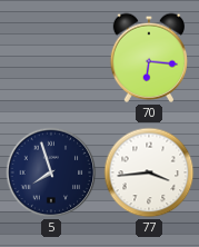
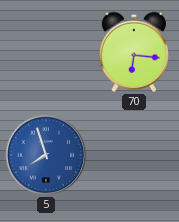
5 dial: navy -> blue (46, 155)
77: 3:44 -> none (149, 172)
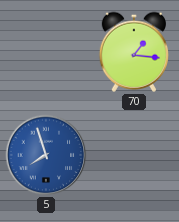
70: 6:16 -> 1:16 (133, 52)
